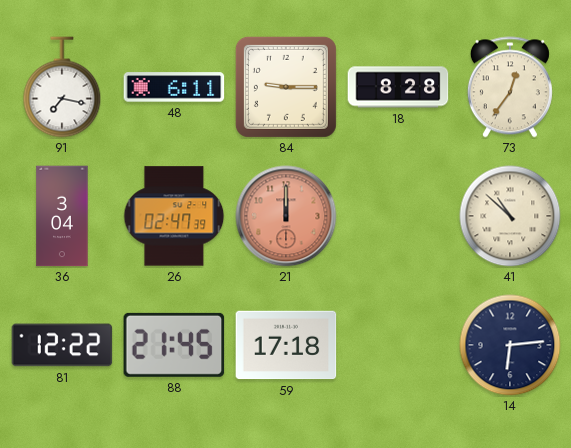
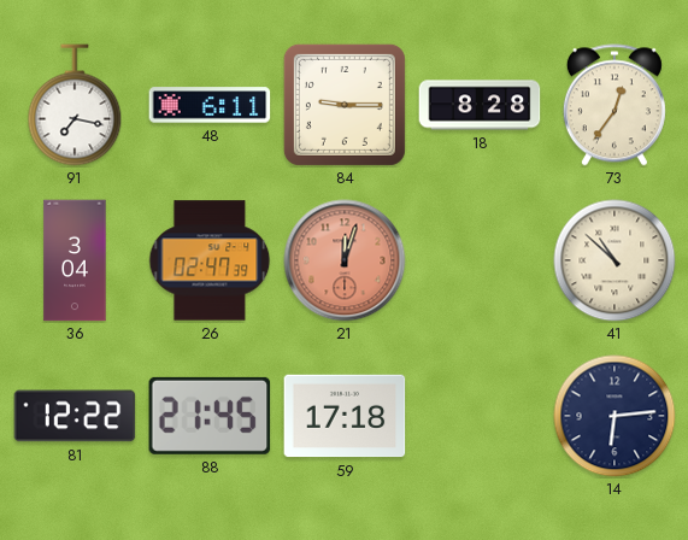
21: 12:00 -> 12:03 (345, 260)
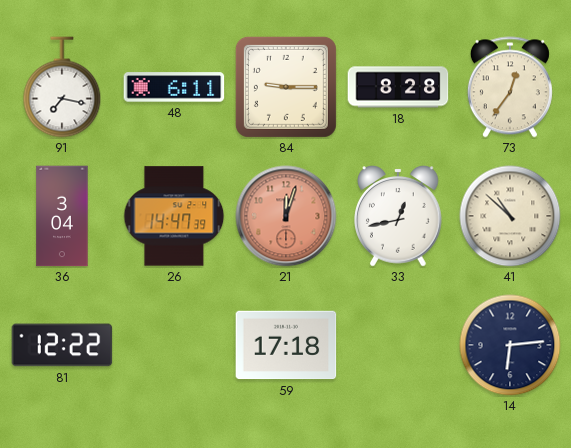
26: 02:47 -> 14:47 (174, 216)
33: none -> 12:43 (398, 216)
88: 21:45 -> none (210, 416)
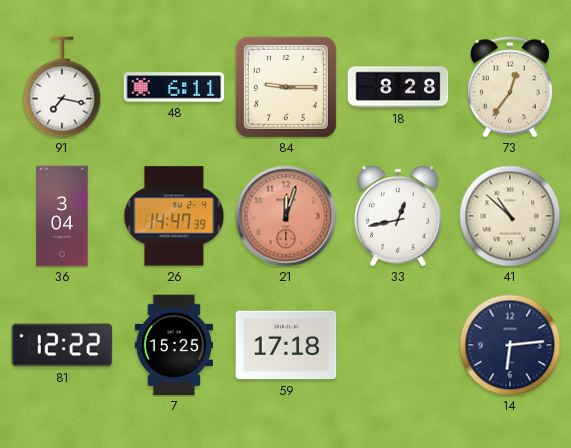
7: none -> 15:25 (173, 345)
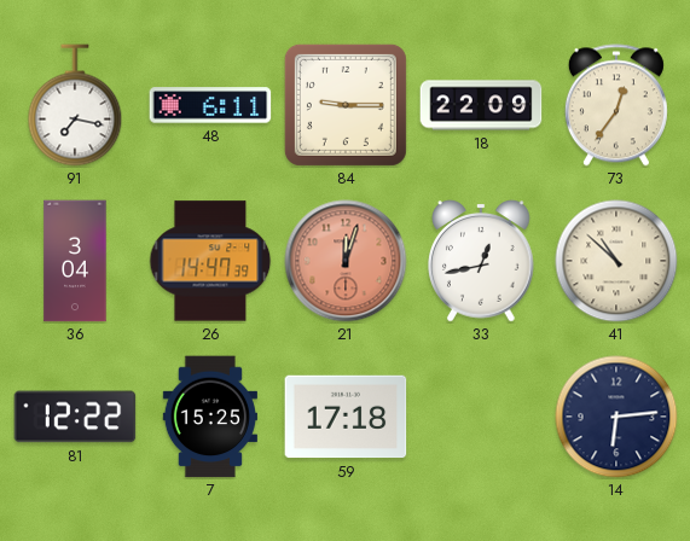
18: 8:28 -> 22:09 (481, 105)
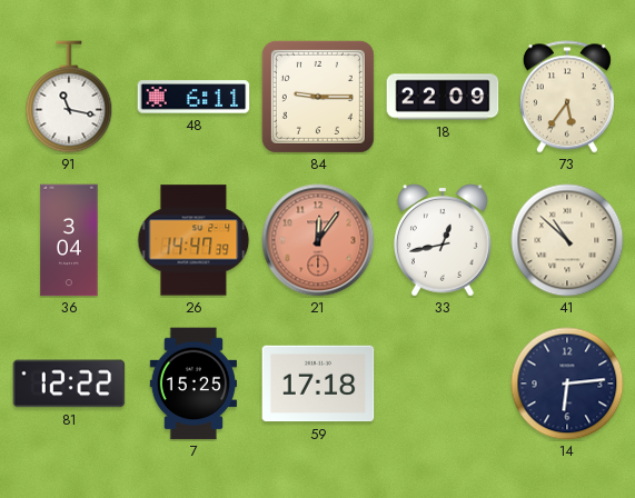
91: 7:17 -> 11:17 (69, 97)
73: 12:36 -> 5:36 (567, 97)
21: 12:03 -> 12:06 (318, 240)
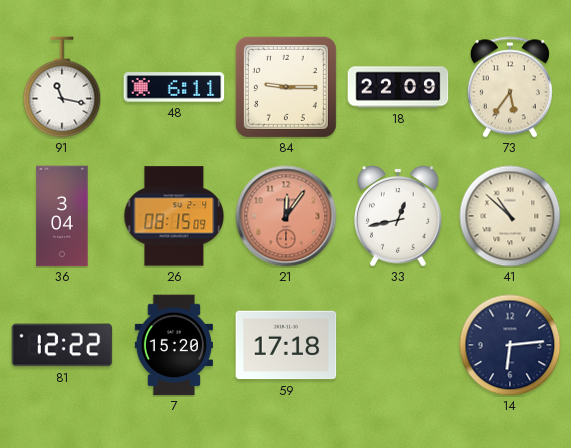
26: 14:47 -> 08:15 (174, 216)
7: 15:25 -> 15:20 (173, 345)
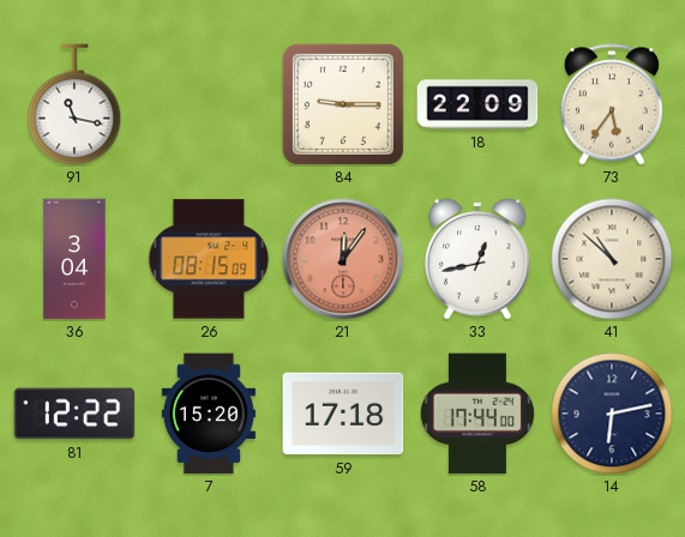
48: 6:11 -> none (174, 87)
58: none -> 17:44 (477, 414)
14: 6:14 -> 6:13 (612, 414)
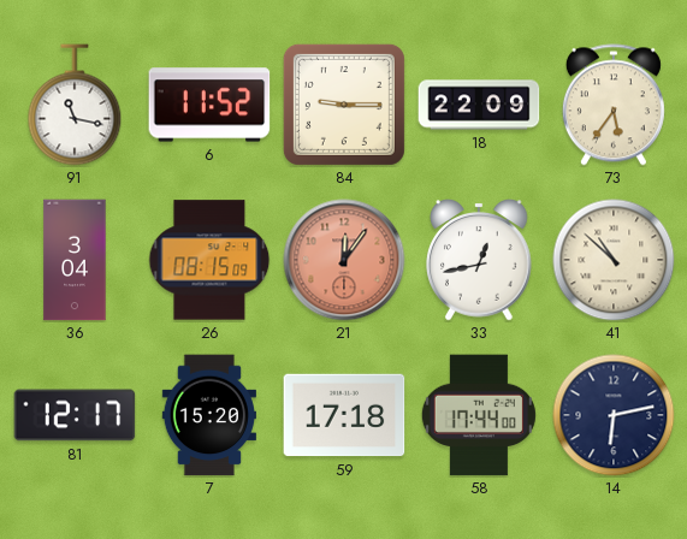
6: none -> 11:52 (209, 105)
81: 12:22 -> 12:17 (75, 415)
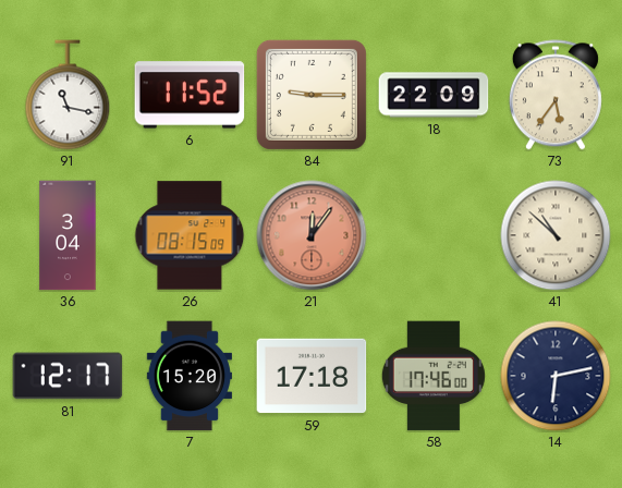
33: 12:43 -> none (479, 260)
58: 17:44 -> 17:46 (434, 376)
